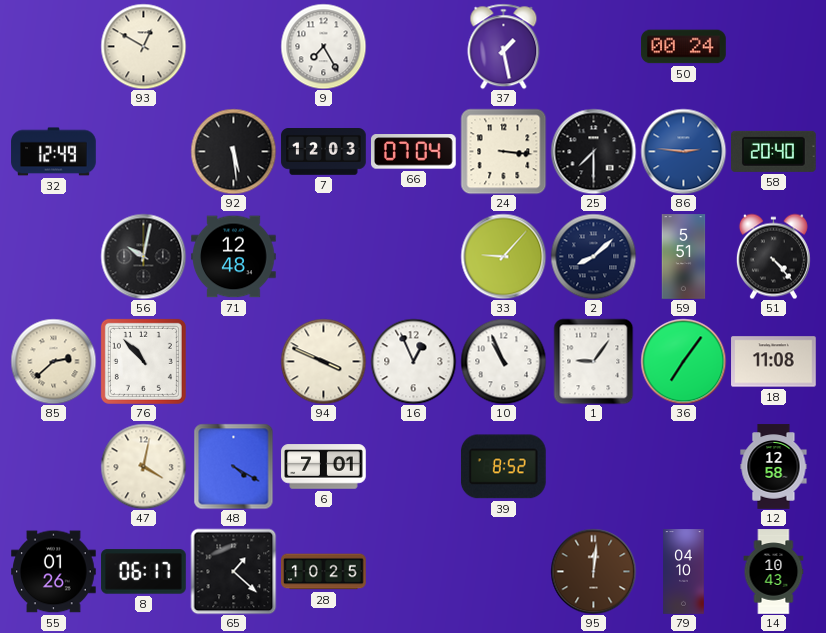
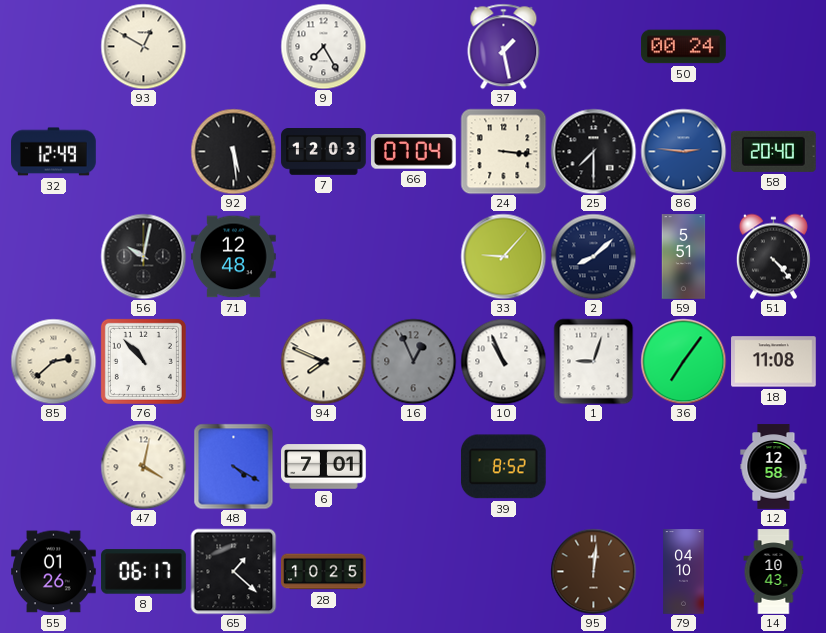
94: 3:49 -> 7:49 (323, 361)
16 dial: white -> grey (413, 361)
1: 9:06 -> 9:03 (594, 361)
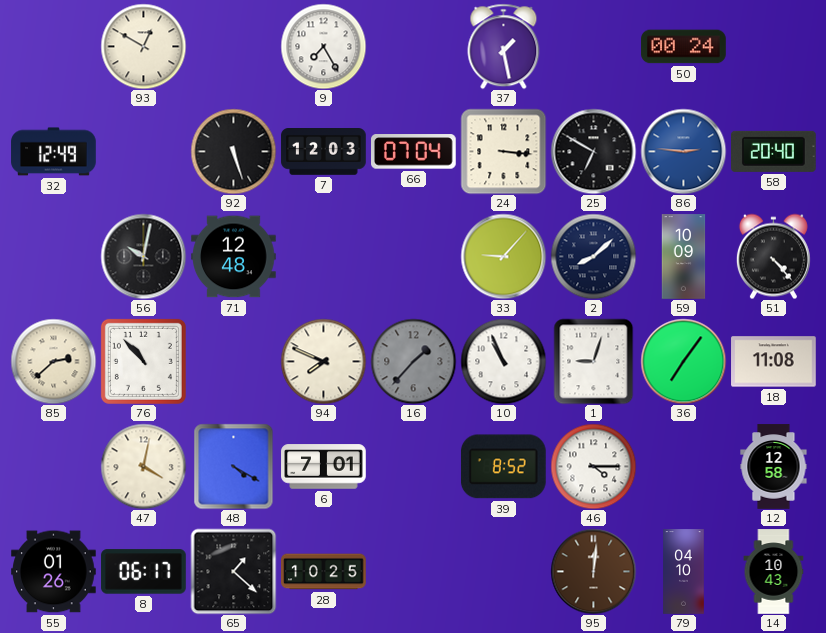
92: 5:29 -> 5:27 (233, 151)
25: 7:30 -> 6:50 (593, 151)
59: 5:51 -> 10:09 (684, 257)
16: 12:56 -> 1:37 (413, 361)
46: none -> 4:15 (593, 466)
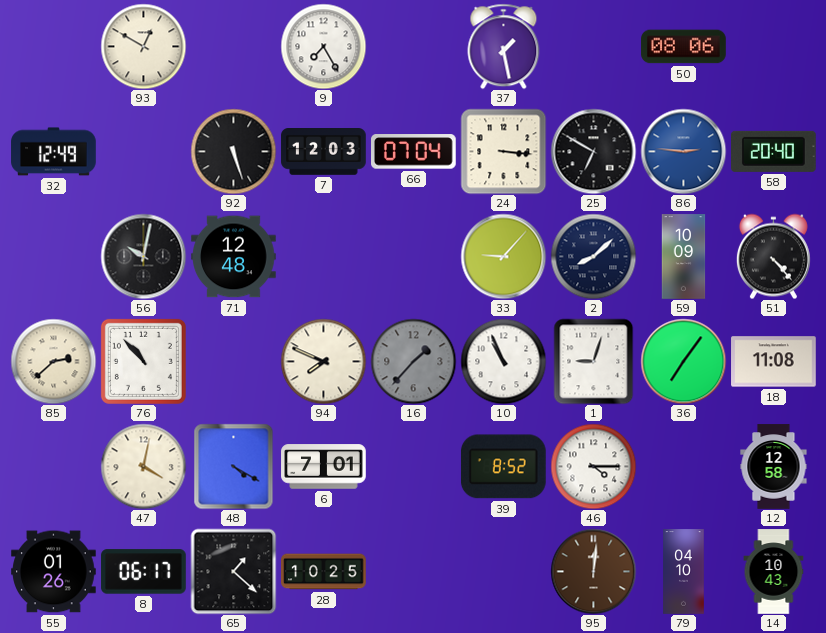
50: 00:24 -> 08:06 (684, 47)
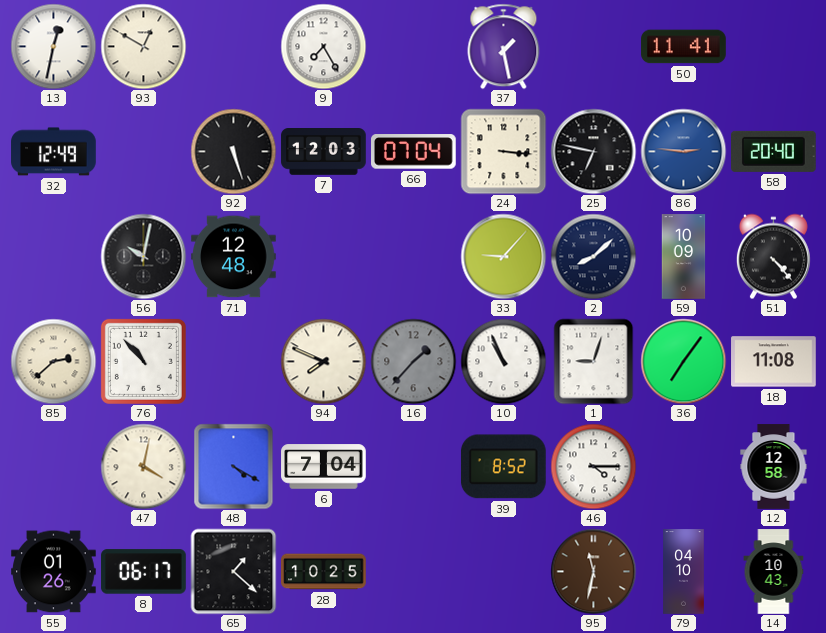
13: none -> 12:32 (53, 46)
50: 08:06 -> 11:41 (684, 47)
25: 6:50 -> 6:47 (593, 151)
6: 7:01 -> 7:04 (324, 467)
95: 12:01 -> 11:32 (593, 571)
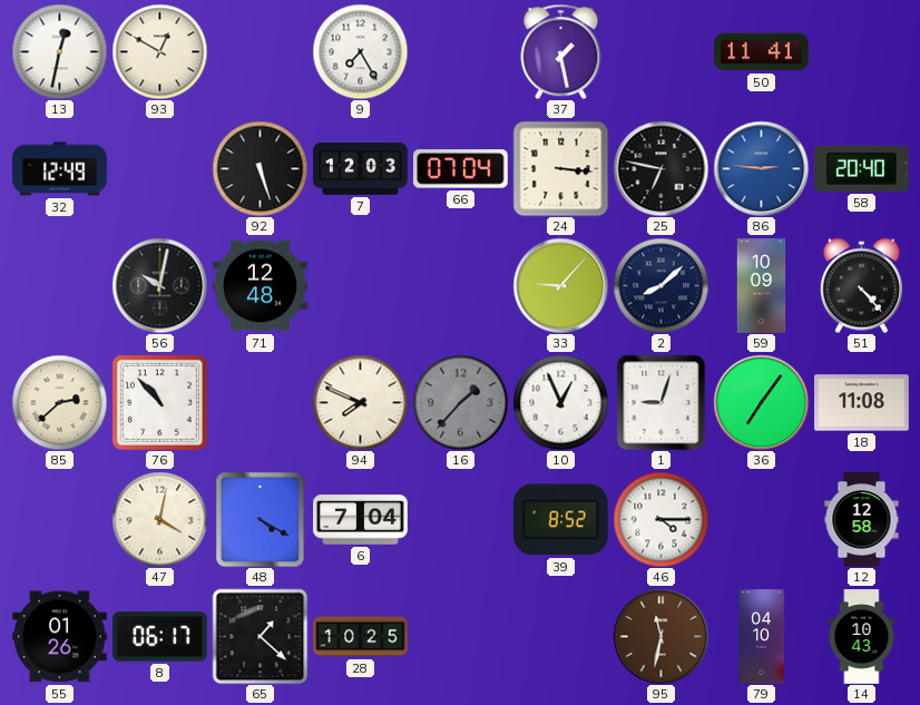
10: 10:56 -> 12:56 (560, 402)
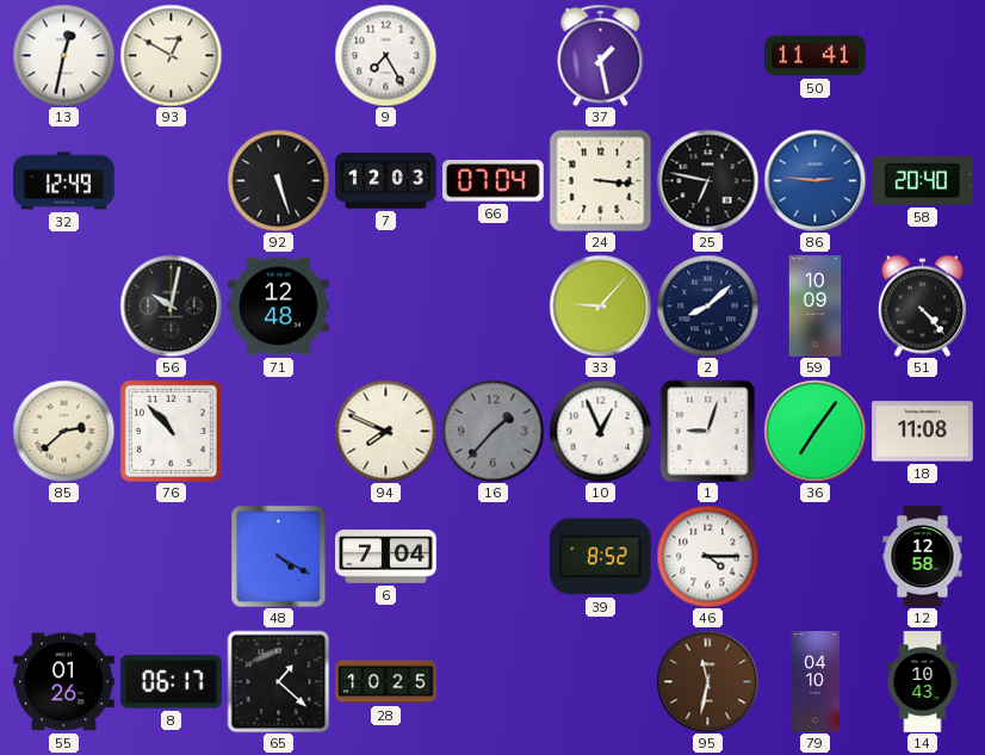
47: 4:02 -> none (159, 519)
